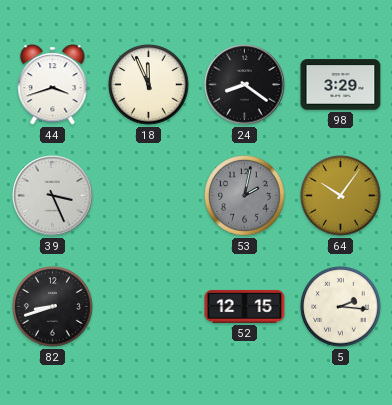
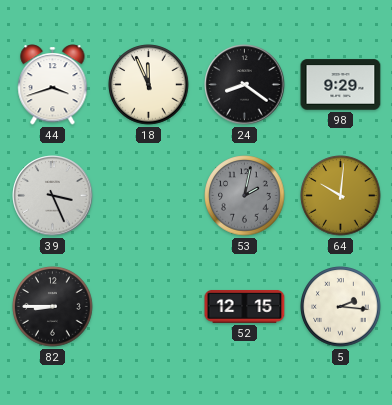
98: 3:29 -> 9:29 (341, 85)
64: 10:06 -> 10:01 (341, 196)
82: 8:42 -> 8:45 (53, 307)
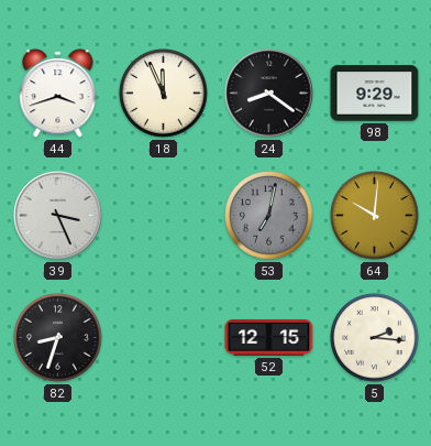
53: 2:02 -> 7:02 (269, 216)
82: 8:45 -> 8:33 (58, 338)
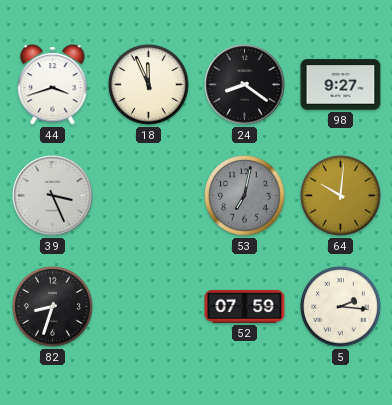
98: 9:29 -> 9:27 (341, 85)
52: 12:15 -> 07:59 (245, 306)
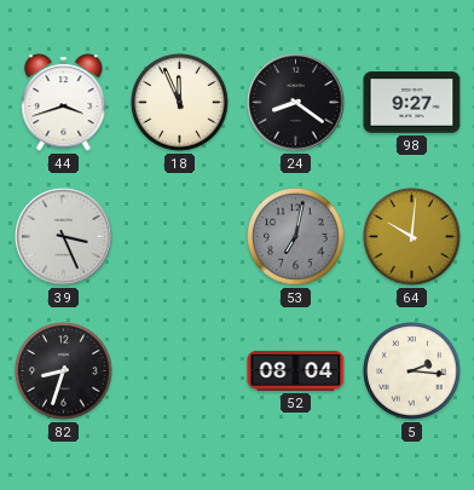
52: 07:59 -> 08:04 (296, 370)
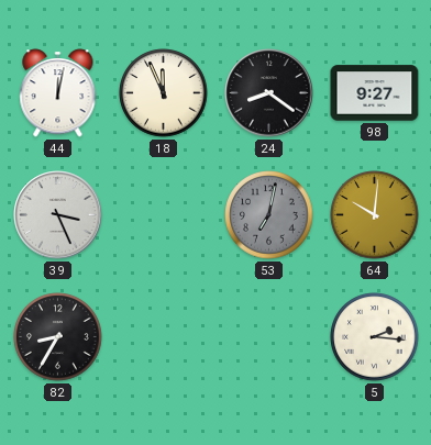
44: 3:42 -> 12:02 (58, 93)
82: 8:33 -> 8:35 (58, 337)
52: 08:04 -> none (296, 370)
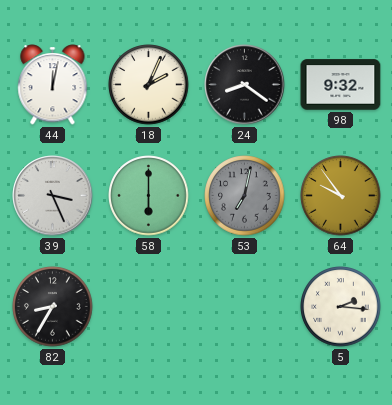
18: 11:56 -> 2:04 (149, 85)
98: 9:27 -> 9:32 (341, 85)
58: none -> 6:00 (149, 196)
64: 10:01 -> 9:54 (341, 196)
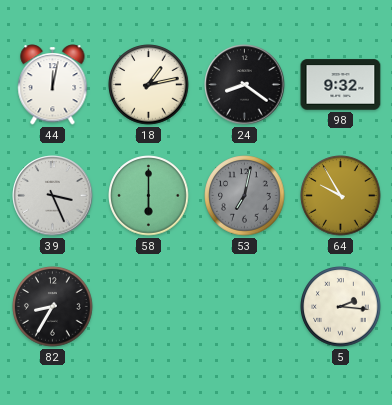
18: 2:04 -> 1:13 (149, 85)
64: 9:54 -> 9:55 (341, 196)
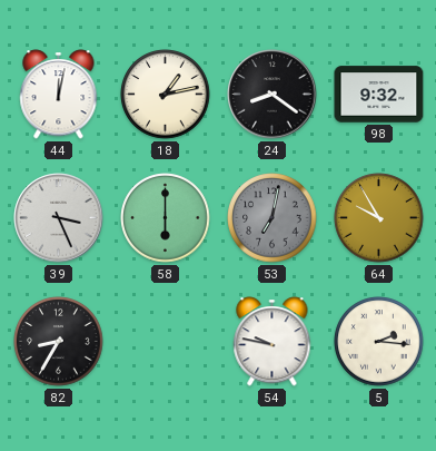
54: none -> 9:47 (272, 342)
